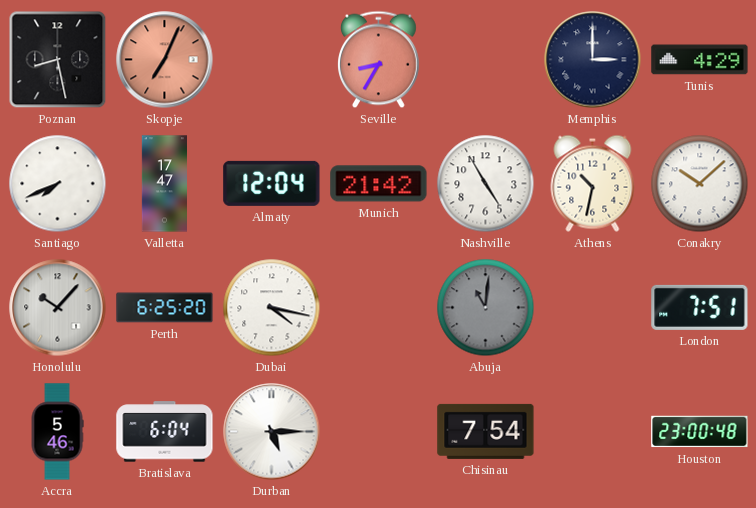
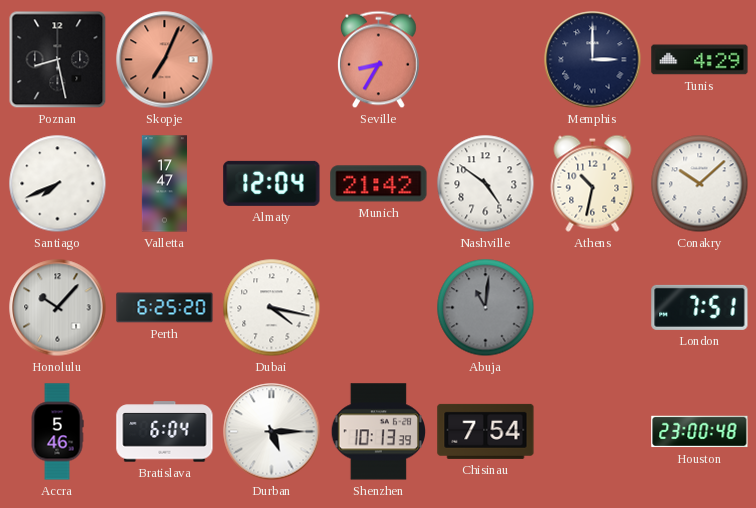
Nashville: 4:55 -> 4:51 (486, 184)
Shenzhen: none -> 10:13 (379, 432)
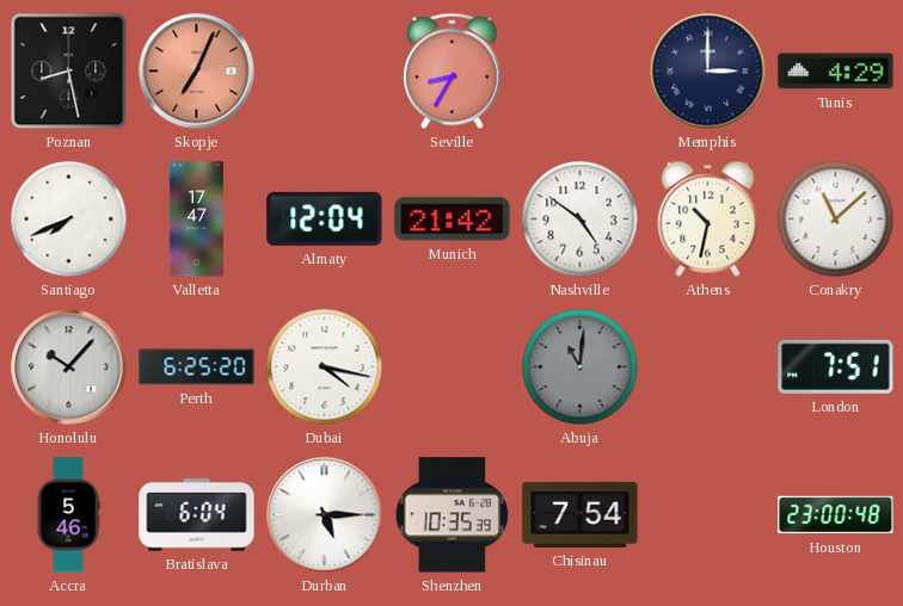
Conakry: 10:08 -> 11:08 (836, 219)
Shenzhen: 10:13 -> 10:35 (453, 515)
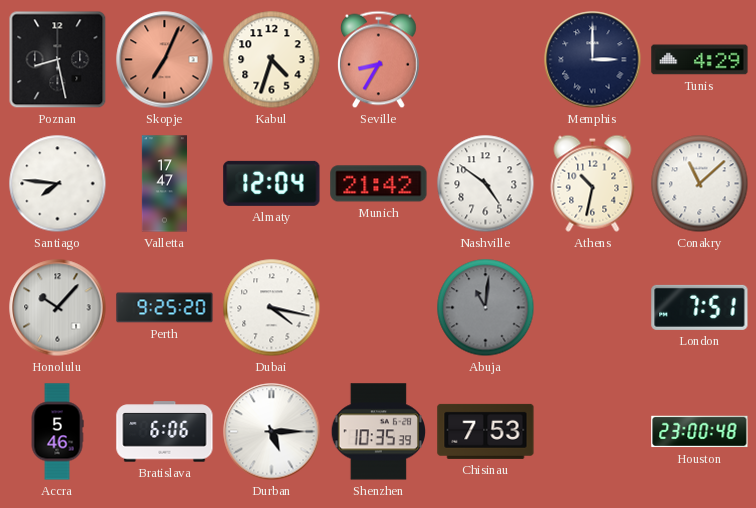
Kabul: none -> 4:33 (272, 60)
Santiago: 7:41 -> 7:46 (58, 184)
Perth: 6:25 -> 9:25 (165, 308)
Bratislava: 6:04 -> 6:06 (165, 432)
Chisinau: 7:54 -> 7:53 (486, 431)
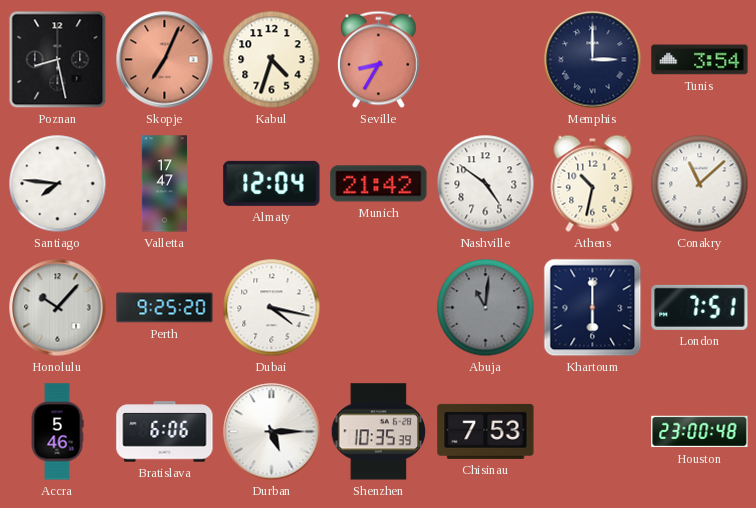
Tunis: 4:29 -> 3:54 (700, 60)
Khartoum: none -> 6:00 (593, 308)
